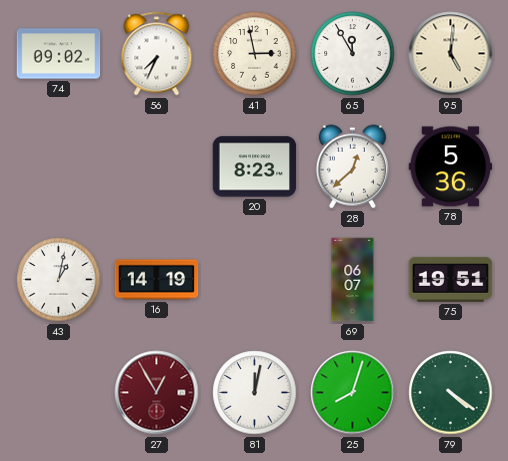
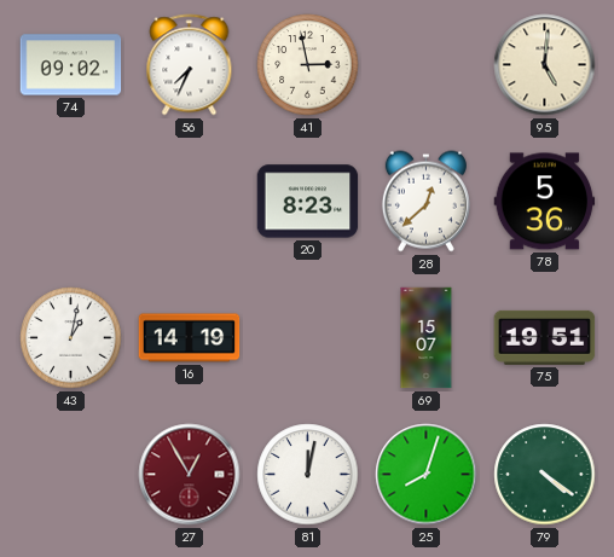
65: 11:55 -> none (353, 54)
69: 06:07 -> 15:07 (427, 338)
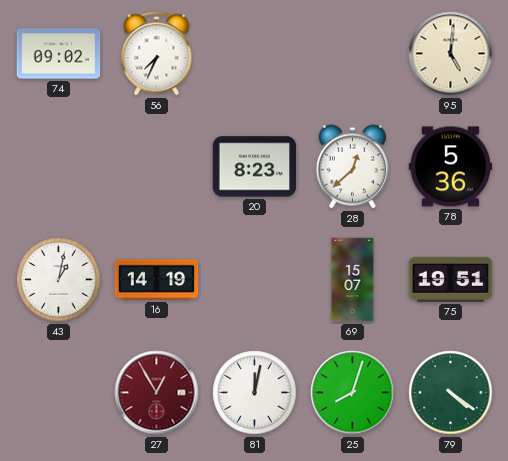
41: 2:58 -> none (308, 65)
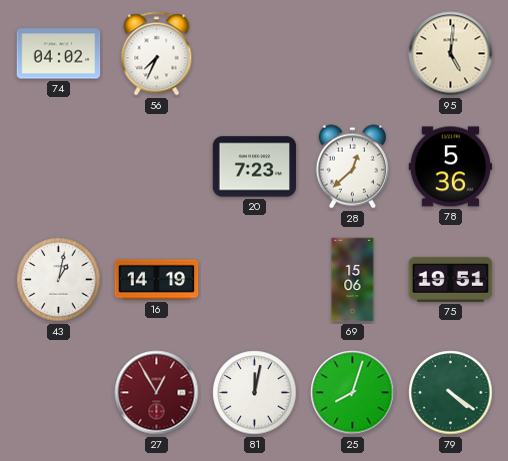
74: 09:02 -> 04:02 (59, 54)
20: 8:23 -> 7:23 (255, 167)
69: 15:07 -> 15:06 (353, 280)
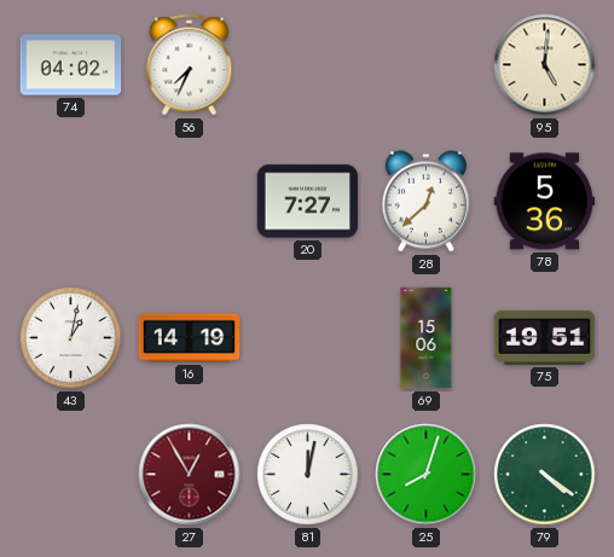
20: 7:23 -> 7:27 (308, 202)
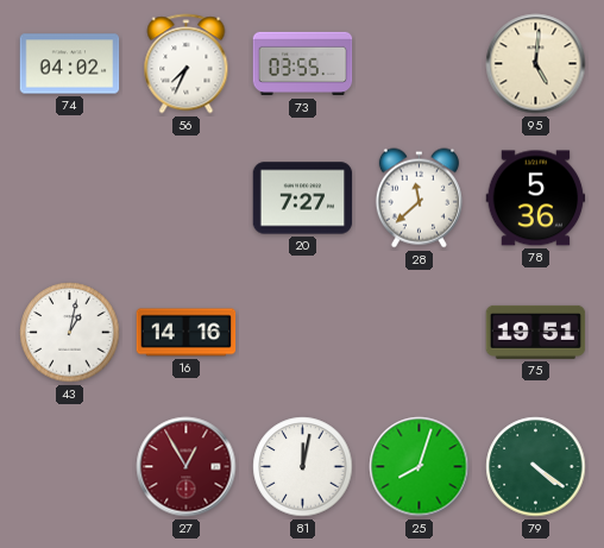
73: none -> 03:55 (303, 64)
28: 12:38 -> 11:38 (419, 199)
16: 14:19 -> 14:16 (187, 333)
69: 15:06 -> none (427, 338)
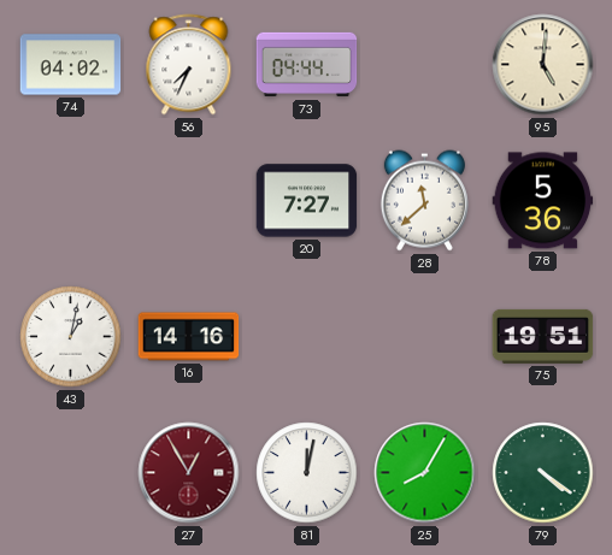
73: 03:55 -> 04:44 (307, 65)
25: 8:03 -> 8:05 (425, 473)
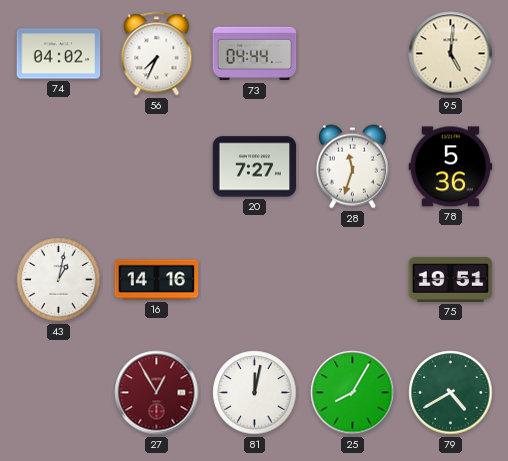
28: 11:38 -> 11:33 (352, 167)
79: 4:21 -> 4:40 (451, 393)
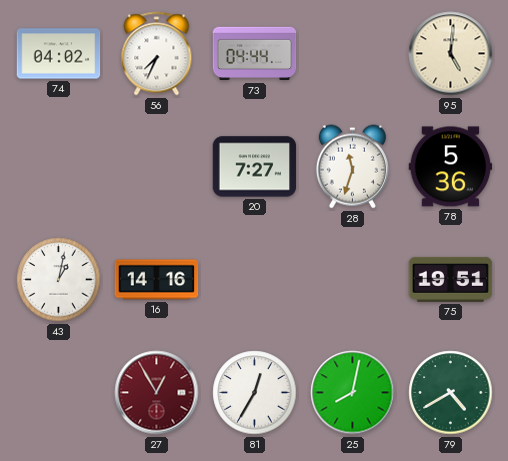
81: 12:02 -> 12:35 (255, 393)
25: 8:05 -> 8:02 (353, 393)
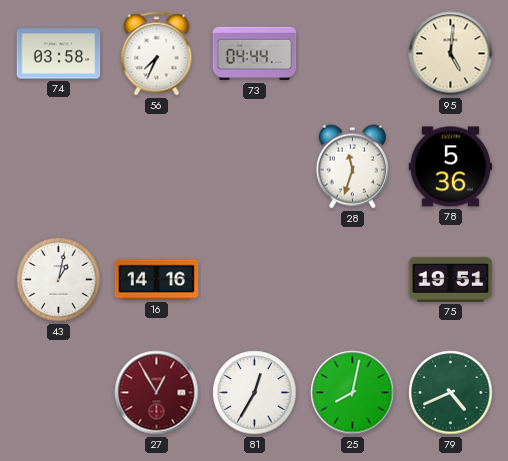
74: 04:02 -> 03:58 (59, 54)
20: 7:27 -> none (255, 167)
79: 4:40 -> 4:41 (451, 393)
